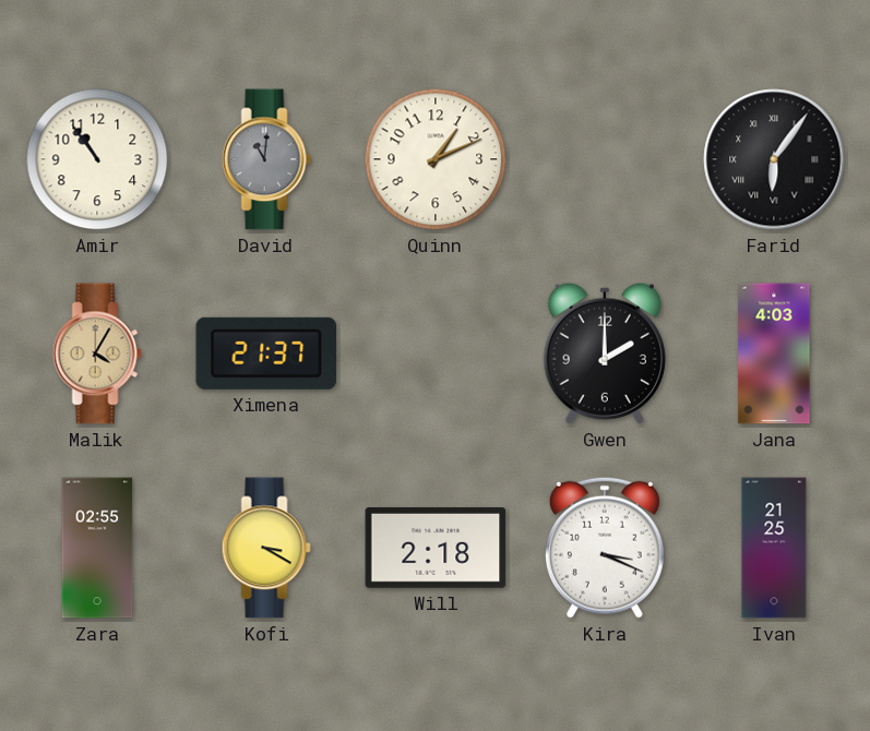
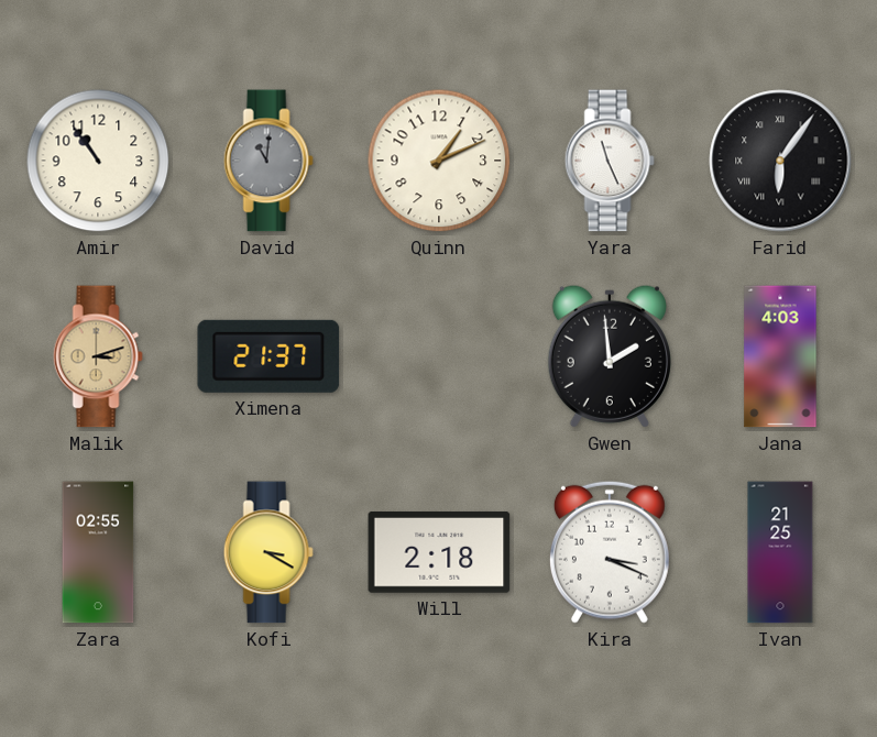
Yara: none -> 11:26 (610, 161)
Malik: 4:05 -> 3:12 (98, 356)
Gwen: 2:00 -> 1:59 (610, 356)
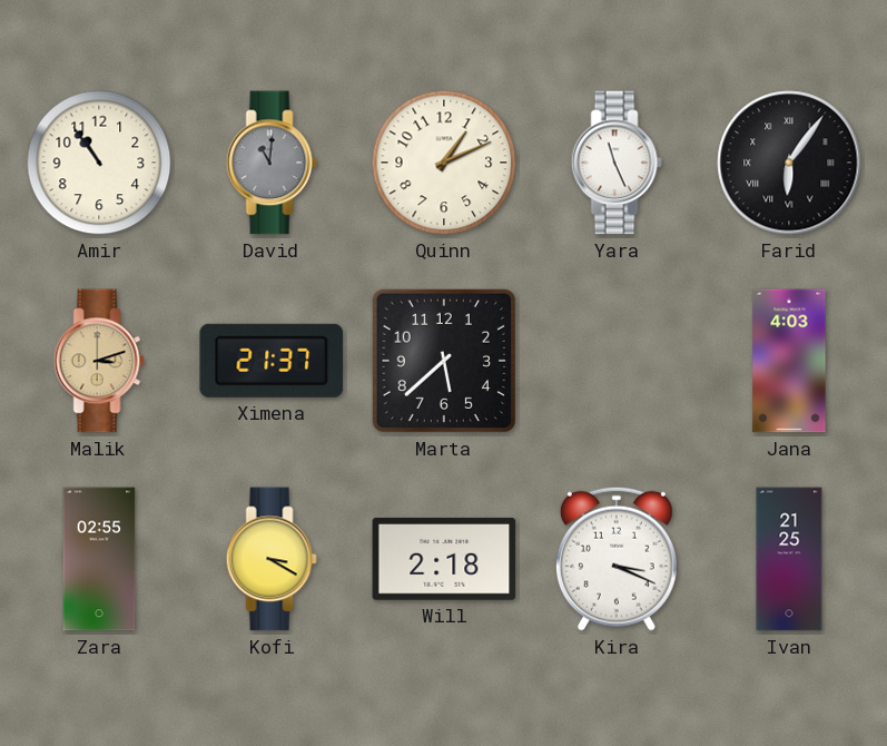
Marta: none -> 5:38 (444, 361)
Gwen: 1:59 -> none (610, 356)
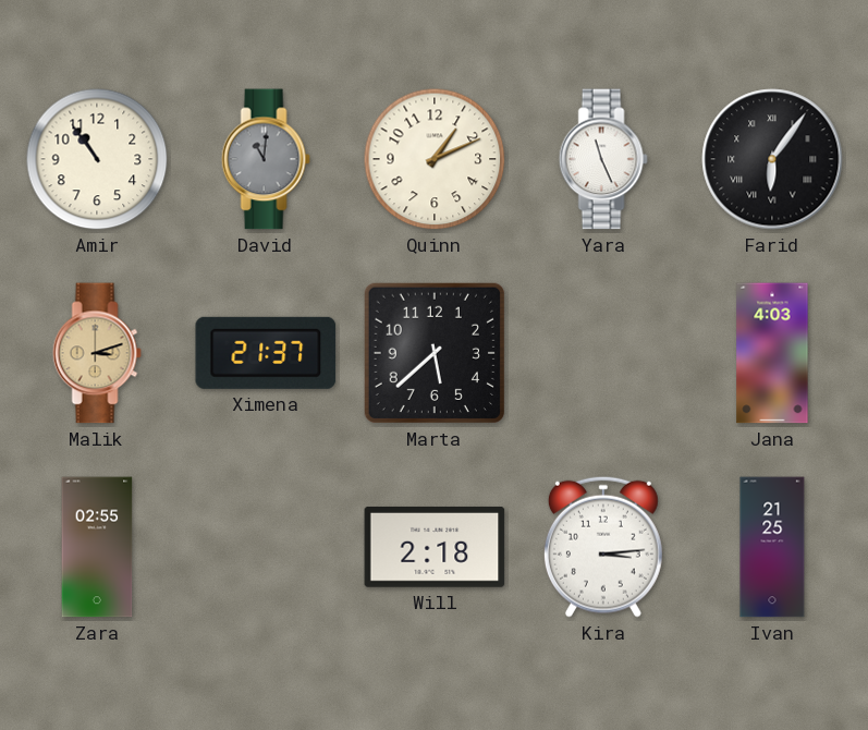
Kofi: 3:20 -> none (272, 559)
Kira: 3:19 -> 3:14 (603, 547)
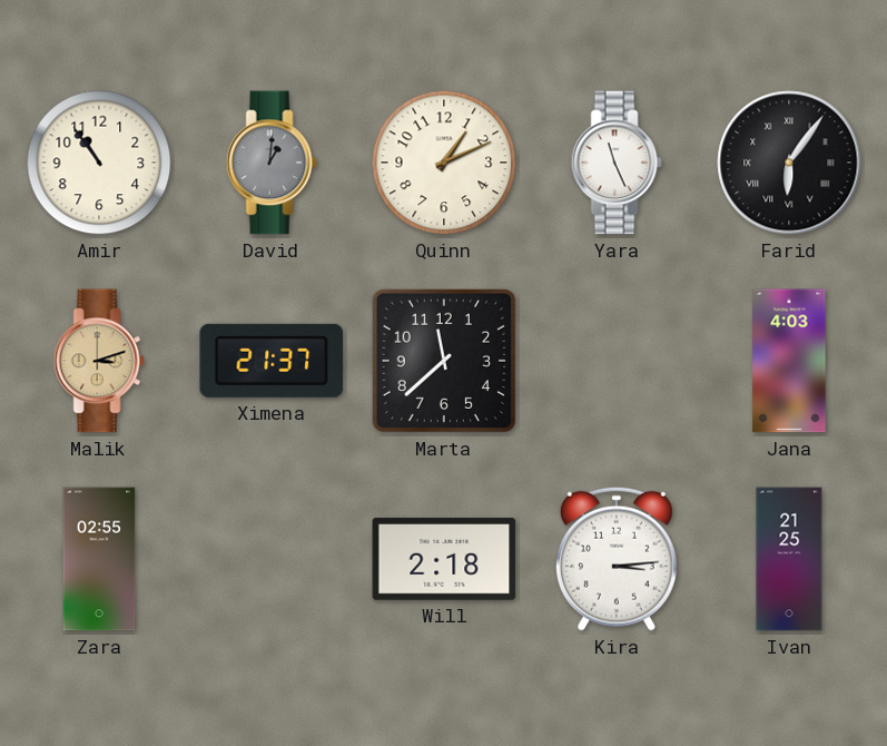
David: 11:01 -> 1:01 (272, 163)
Marta: 5:38 -> 11:38 (444, 361)
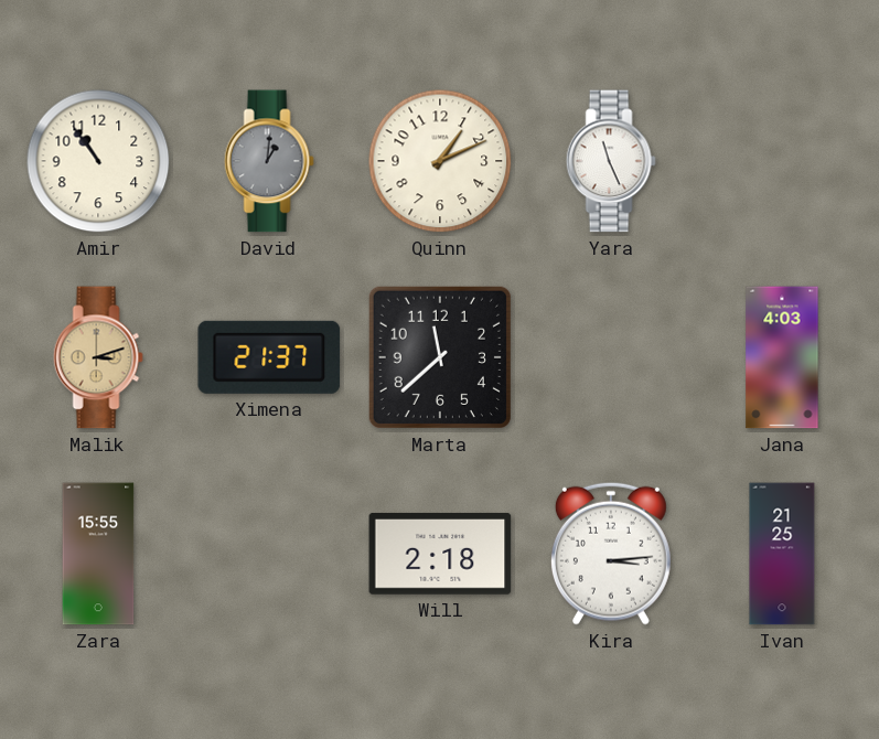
Farid: 6:06 -> none (789, 163)
Zara: 02:55 -> 15:55 (98, 554)
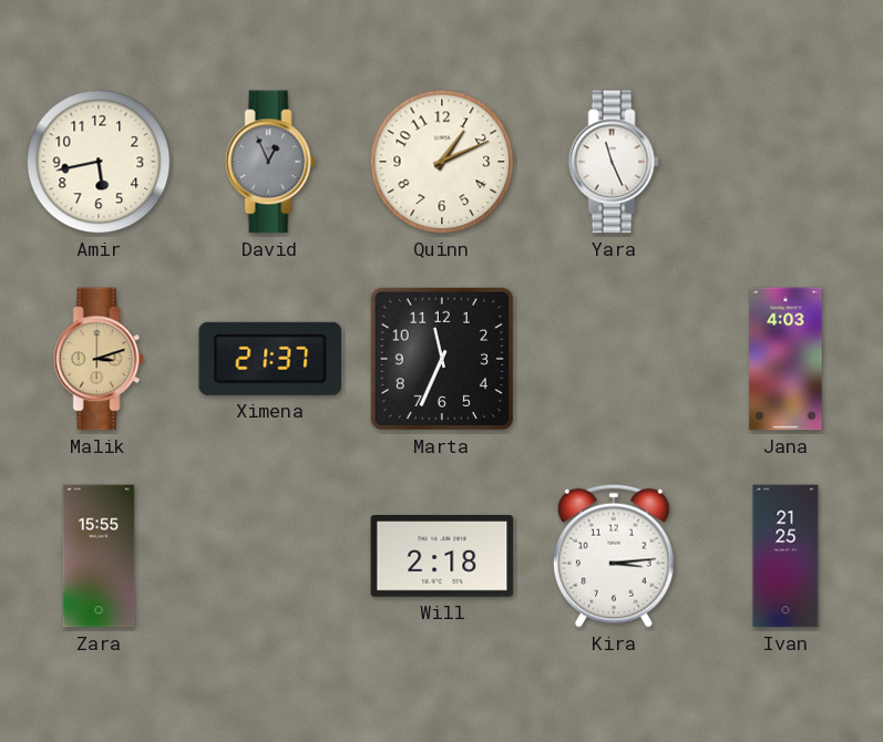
Amir: 10:54 -> 5:43 (99, 162)
David: 1:01 -> 12:56 (270, 162)
Marta: 11:38 -> 11:34 (442, 359)
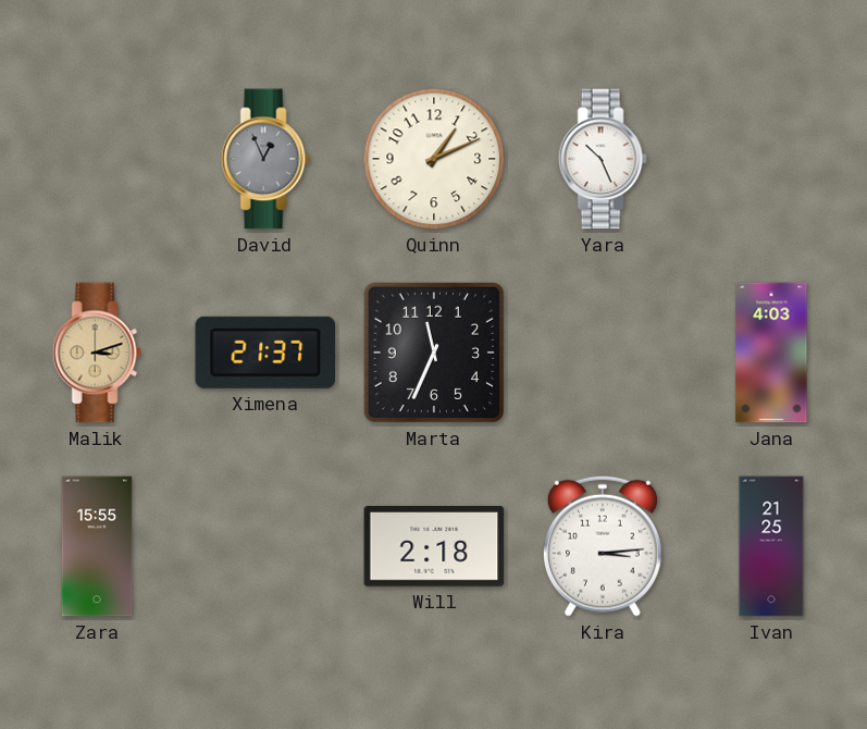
Amir: 5:43 -> none (99, 162)
Yara: 11:26 -> 10:26 (603, 159)
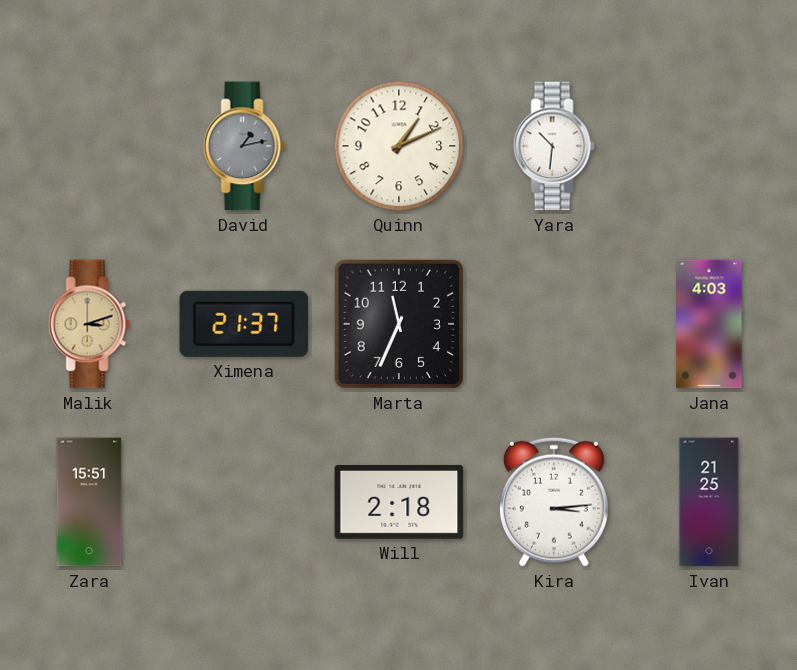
David: 12:56 -> 1:13 (244, 146)
Yara: 10:26 -> 10:31 (554, 146)
Zara: 15:55 -> 15:51 (89, 502)
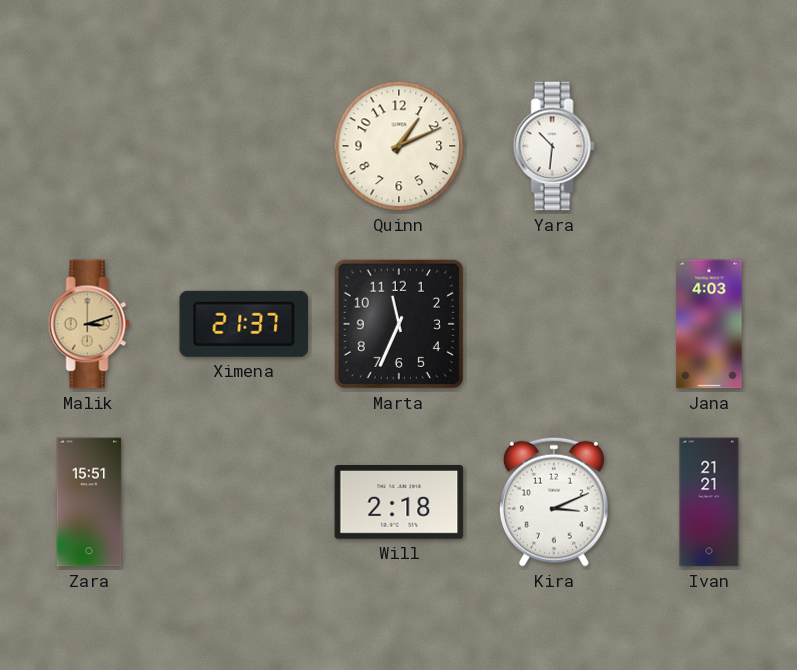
David: 1:13 -> none (244, 146)
Kira: 3:14 -> 3:11 (554, 502)
Ivan: 21:25 -> 21:21 (709, 502)
